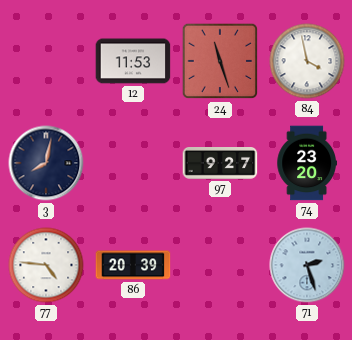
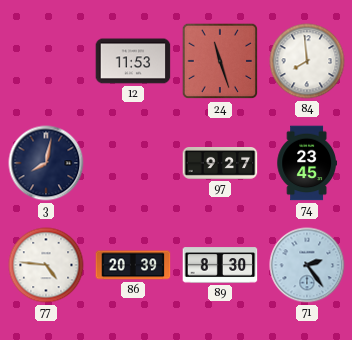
84: 3:58 -> 7:59 (307, 61)
74: 23:20 -> 23:45 (306, 163)
89: none -> 8:30 (220, 265)
71: 2:27 -> 2:24 (307, 265)
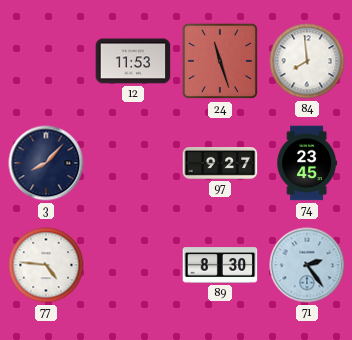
3: 8:02 -> 8:07 (46, 163)
86: 20:39 -> none (133, 265)
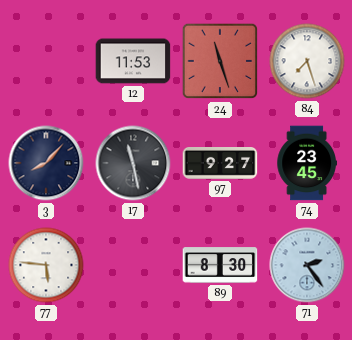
84: 7:59 -> 7:27 (307, 61)
17: none -> 11:28 (133, 163)
77: 4:46 -> 5:46 (46, 265)
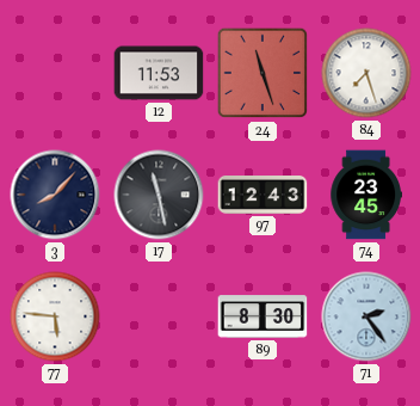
97: 9:27 -> 12:43 (262, 196)
